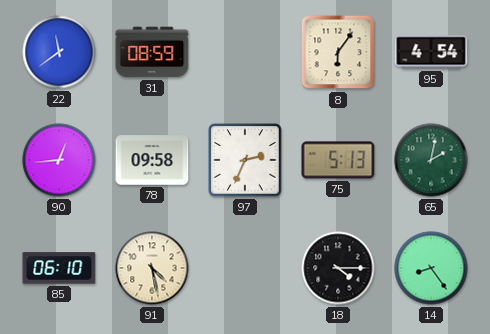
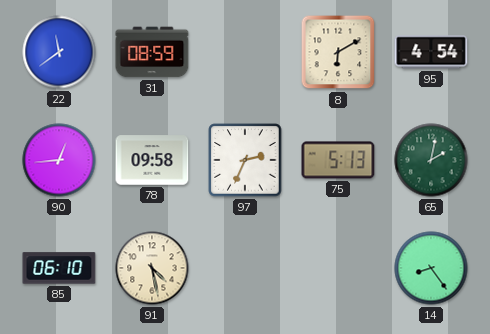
8: 6:06 -> 6:10 (338, 52)
18: 4:15 -> none (338, 268)
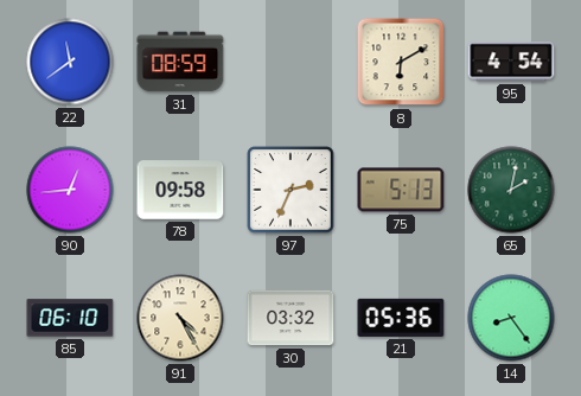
91: 4:28 -> 4:25 (180, 318)
30: none -> 03:32 (290, 318)
21: none -> 05:36 (401, 318)
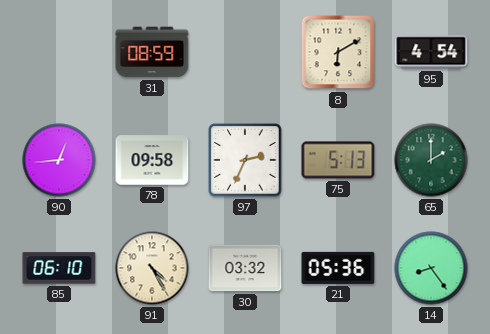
22: 11:39 -> none (70, 62)
65: 2:02 -> 2:00 (431, 160)
